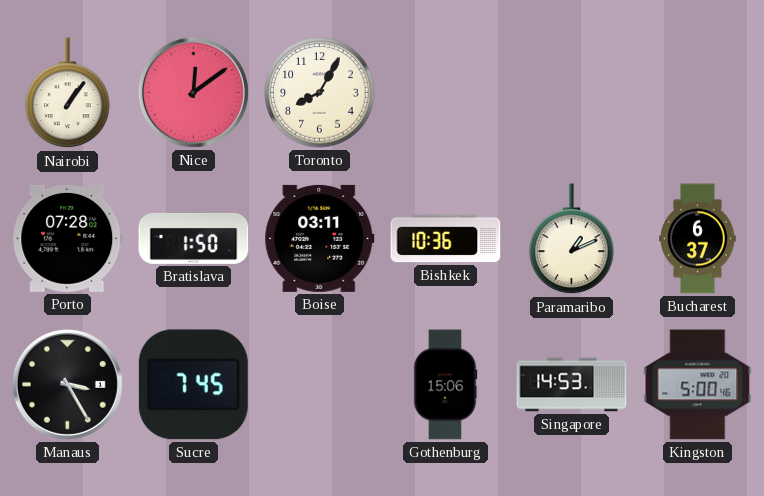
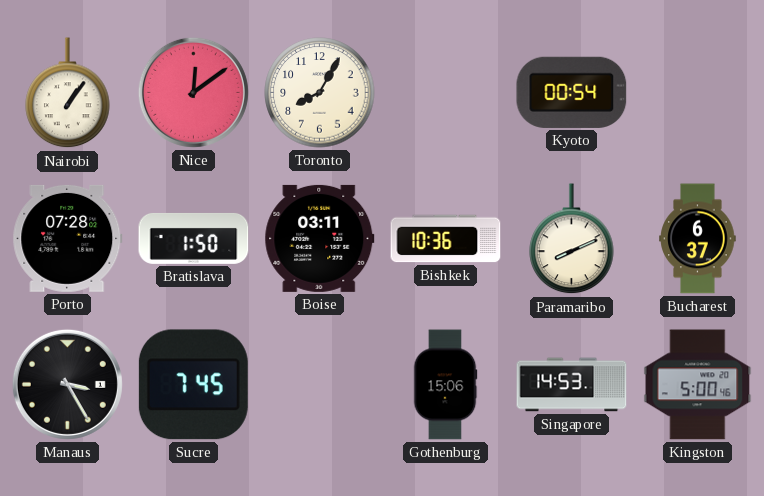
Kyoto: none -> 00:54 (572, 92)
Paramaribo: 1:11 -> 8:11 (572, 239)
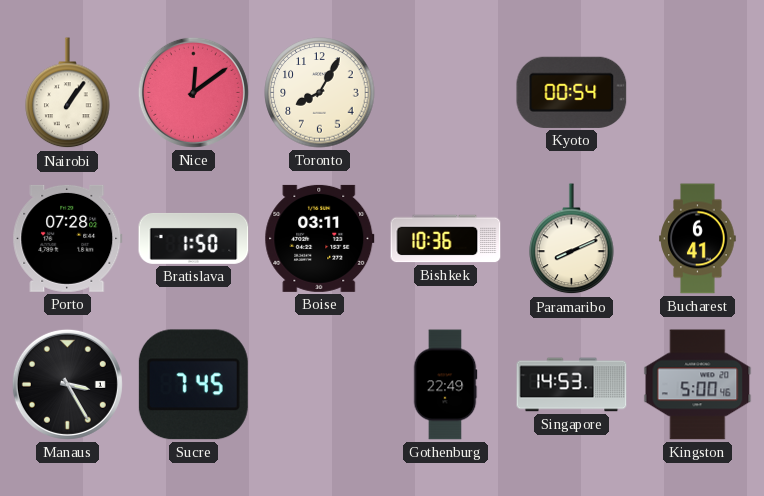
Bucharest: 6:37 -> 6:41 (698, 239)
Gothenburg: 15:06 -> 22:49 (445, 385)
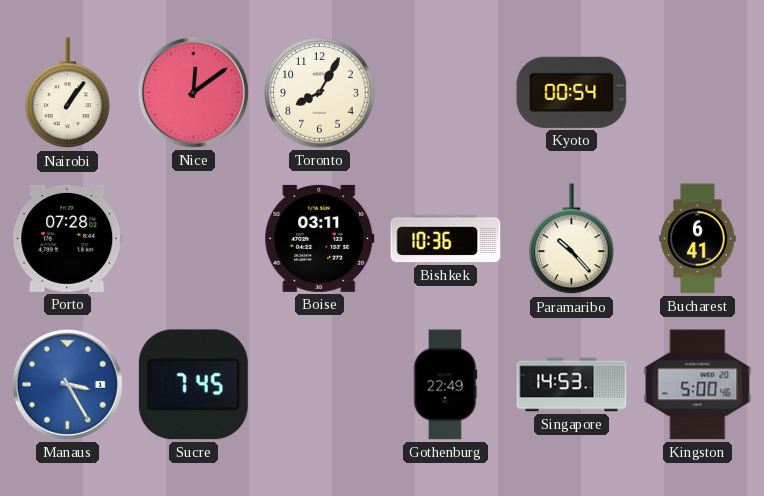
Bratislava: 1:50 -> none (194, 238)
Paramaribo: 8:11 -> 10:23 (572, 239)
Manaus dial: black -> blue (67, 384)
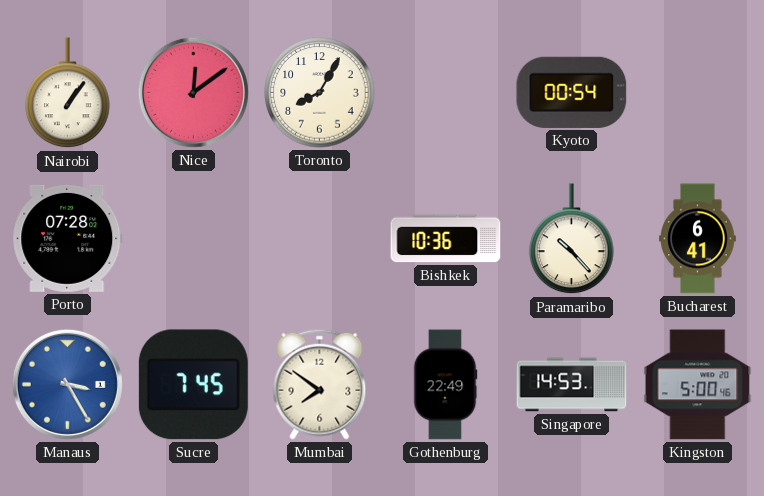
Boise: 03:11 -> none (320, 238)
Mumbai: none -> 7:51 (320, 384)
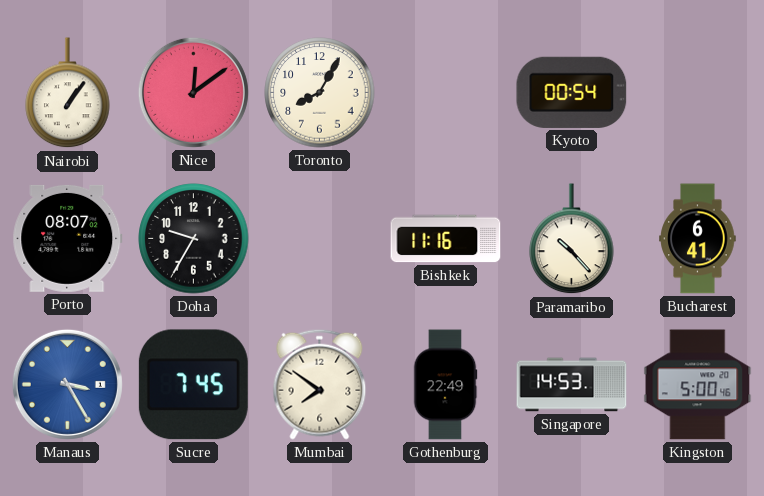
Porto: 07:28 -> 08:07 (68, 238)
Doha: none -> 9:35 (194, 239)
Bishkek: 10:36 -> 11:16 (446, 239)
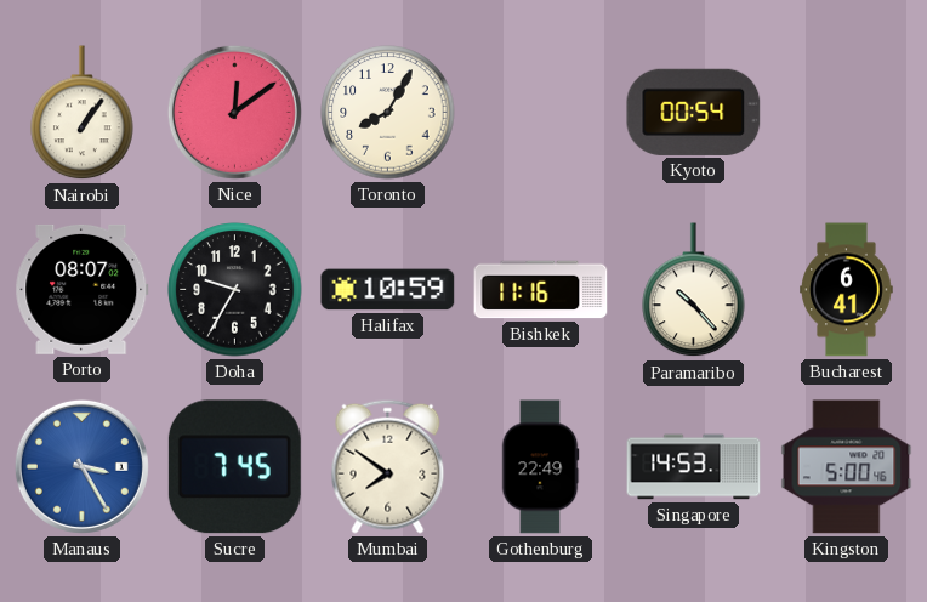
Halifax: none -> 10:59 (388, 290)
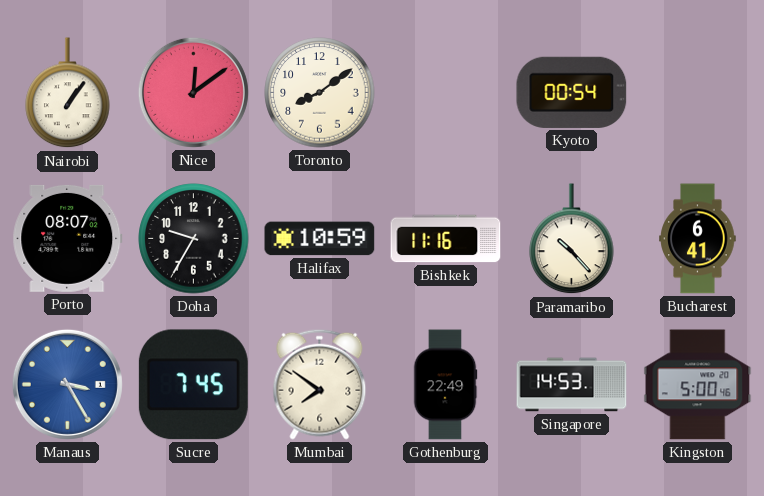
Toronto: 8:05 -> 8:09 (320, 93)
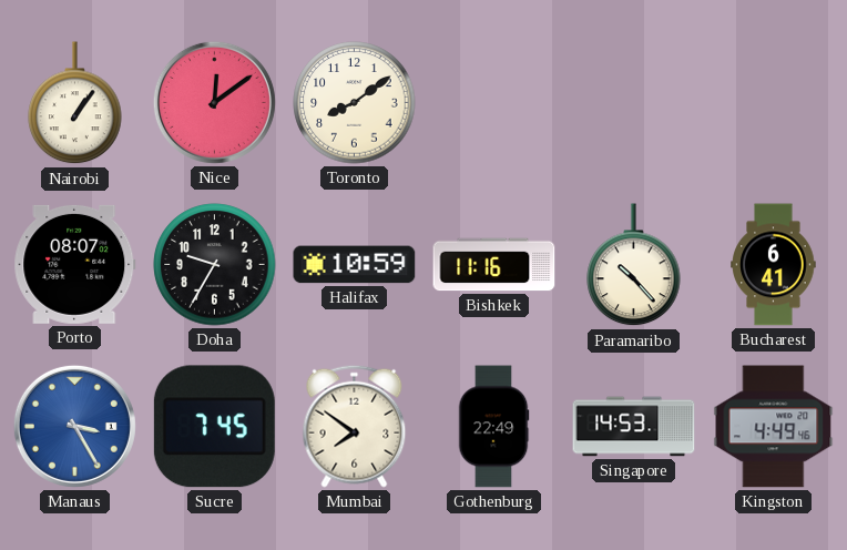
Kyoto: 00:54 -> none (572, 92)
Kingston: 5:00 -> 4:49 (774, 427)
